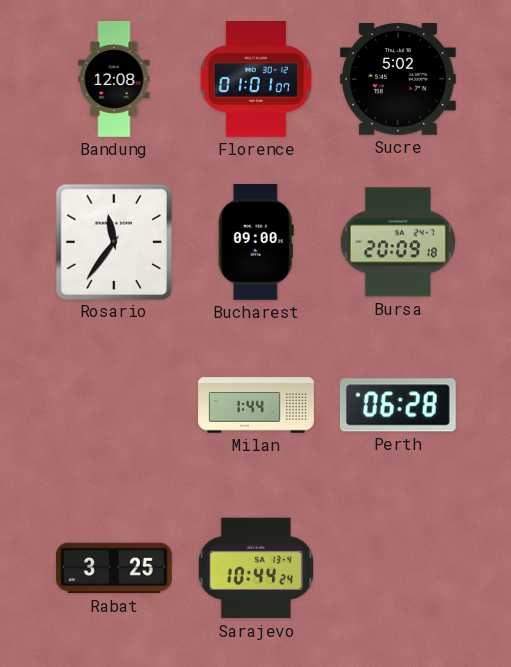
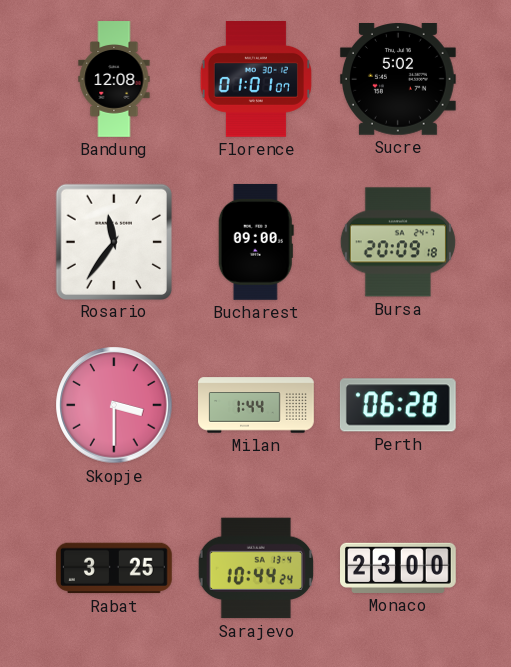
Skopje: none -> 3:30 (114, 405)
Monaco: none -> 23:00 (399, 568)
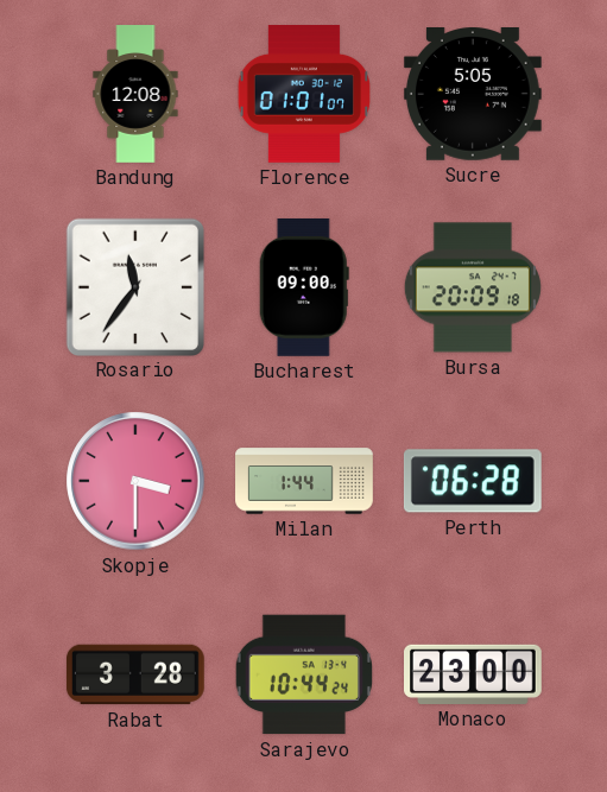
Sucre: 5:02 -> 5:05 (473, 95)
Rabat: 3:25 -> 3:28 (135, 674)
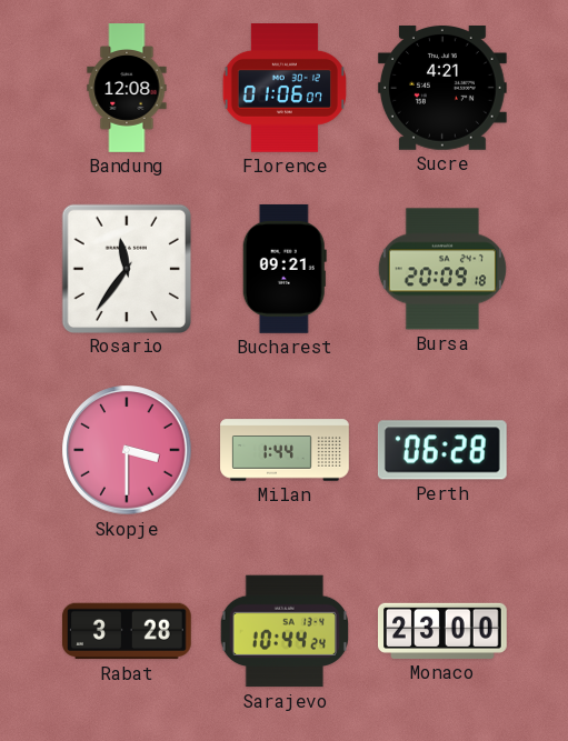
Florence: 01:01 -> 01:06 (283, 89)
Sucre: 5:05 -> 4:21 (442, 89)
Bucharest: 09:00 -> 09:21 (285, 269)
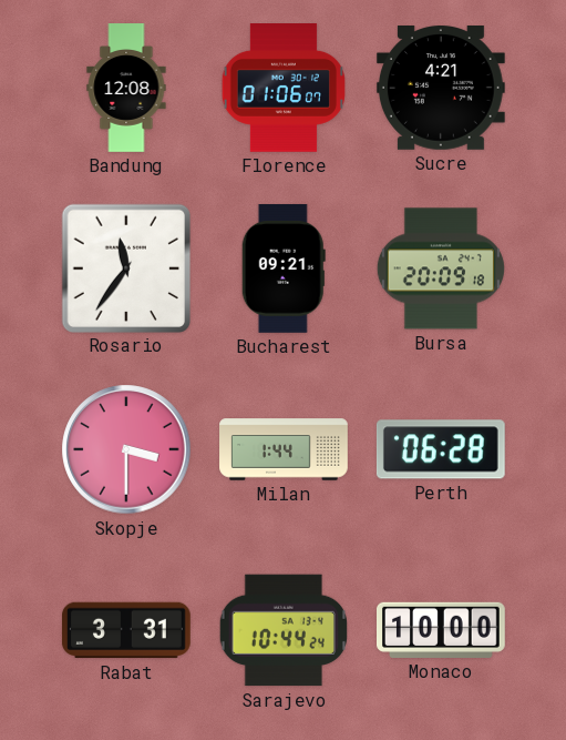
Rabat: 3:28 -> 3:31 (126, 630)
Monaco: 23:00 -> 10:00 (442, 630)
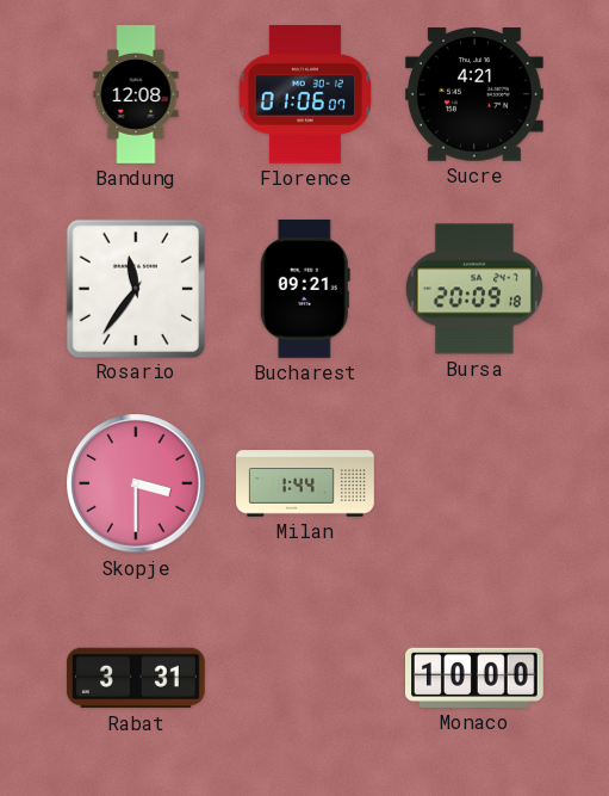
Perth: 06:28 -> none (441, 449)
Sarajevo: 10:44 -> none (282, 630)
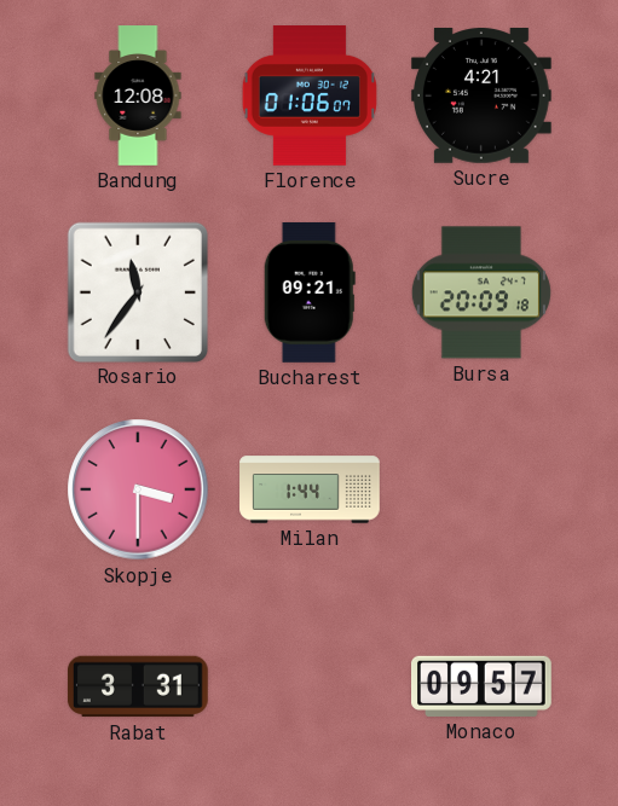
Monaco: 10:00 -> 09:57 (483, 686)
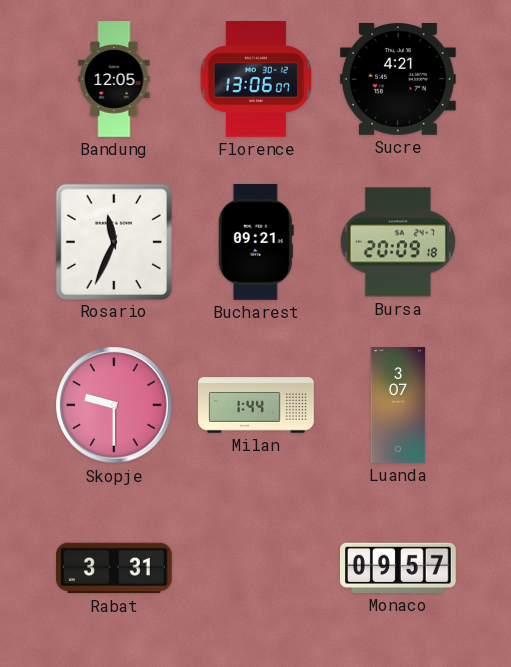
Bandung: 12:08 -> 12:05 (114, 79)
Florence: 01:06 -> 13:06 (255, 80)
Rosario: 11:36 -> 11:34 (113, 241)
Skopje: 3:30 -> 9:30 (114, 405)
Luanda: none -> 3:07 (398, 405)
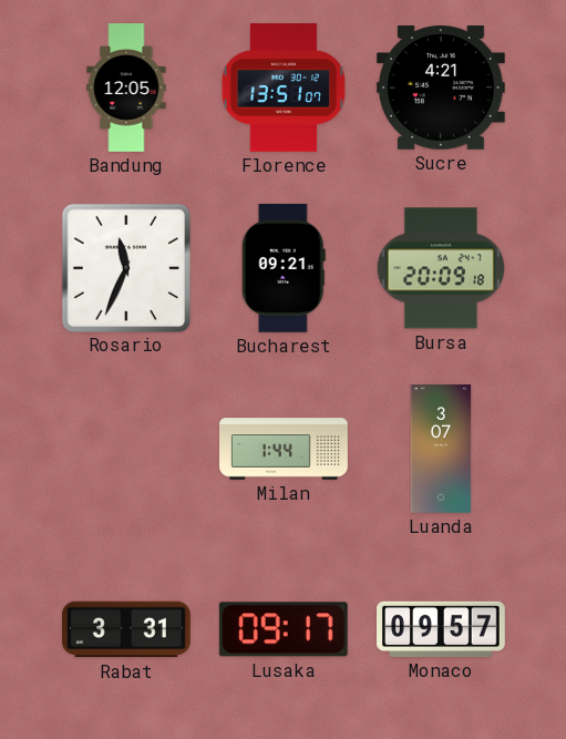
Florence: 13:06 -> 13:51 (282, 89)
Skopje: 9:30 -> none (114, 405)
Lusaka: none -> 09:17 (284, 629)
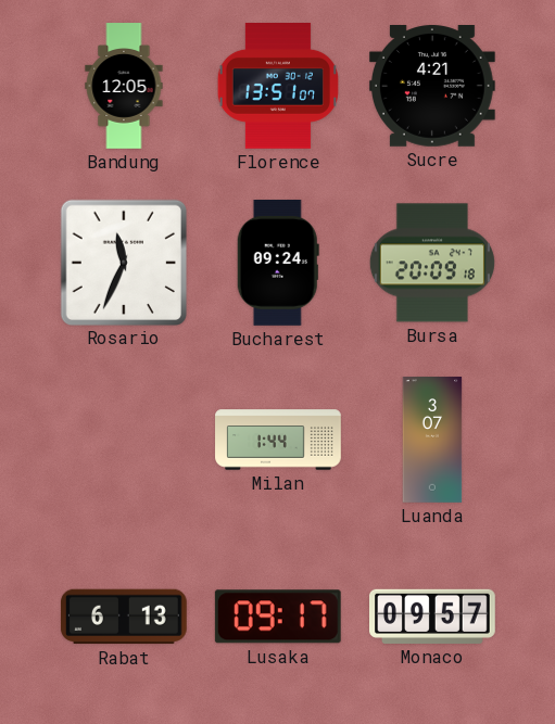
Bucharest: 09:21 -> 09:24 (278, 263)
Rabat: 3:31 -> 6:13 (124, 617)
